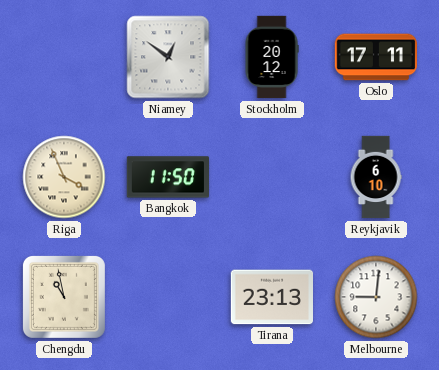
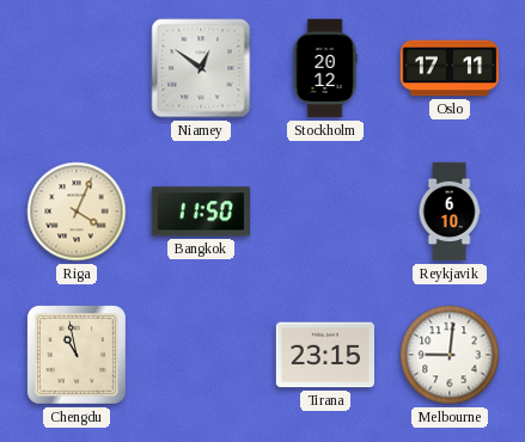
Riga: 3:56 -> 4:04 (77, 211)
Tirana: 23:13 -> 23:15 (324, 355)
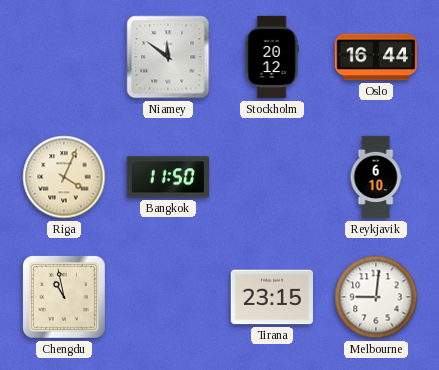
Niamey: 12:51 -> 11:51 (168, 57)
Oslo: 17:11 -> 16:44 (375, 57)
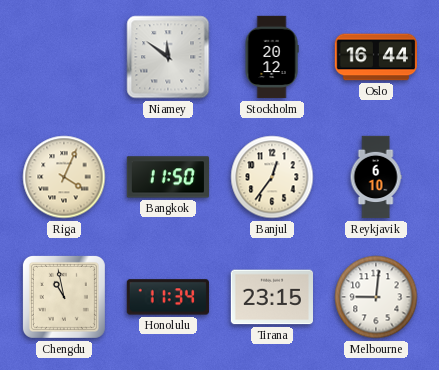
Banjul: none -> 12:36 (272, 177)
Honolulu: none -> 11:34 (168, 297)
